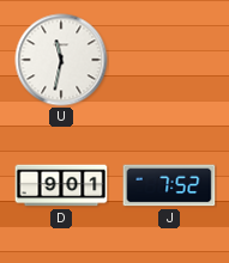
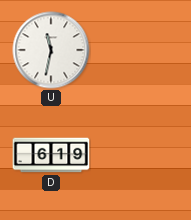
D: 9:01 -> 6:19 (51, 155)
J: 7:52 -> none (169, 185)
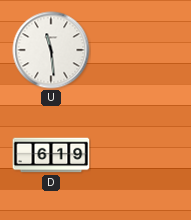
U: 11:32 -> 11:29 (51, 50)
